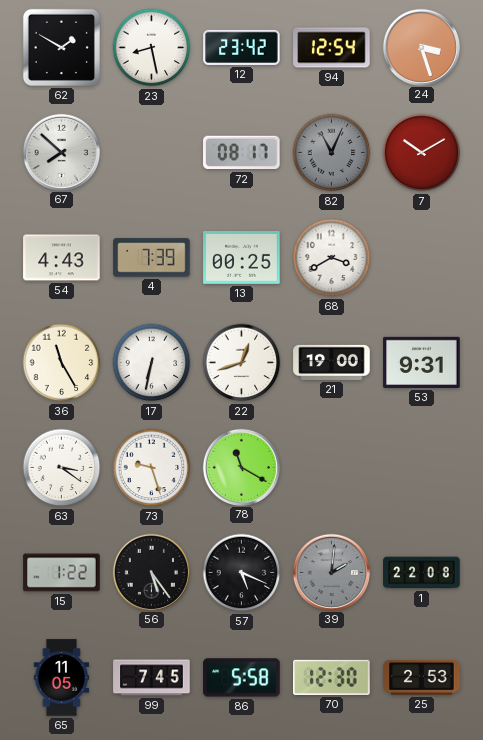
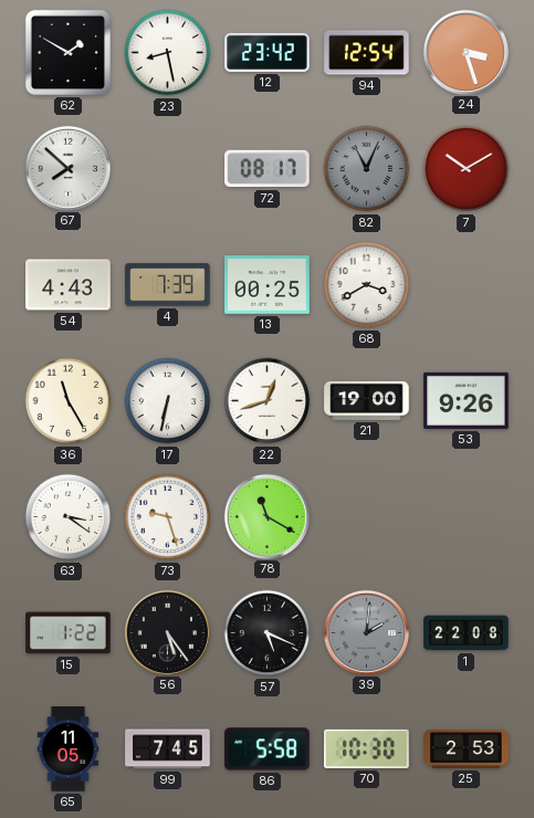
53: 9:31 -> 9:26 (467, 400)
70: 12:30 -> 10:30 (367, 748)
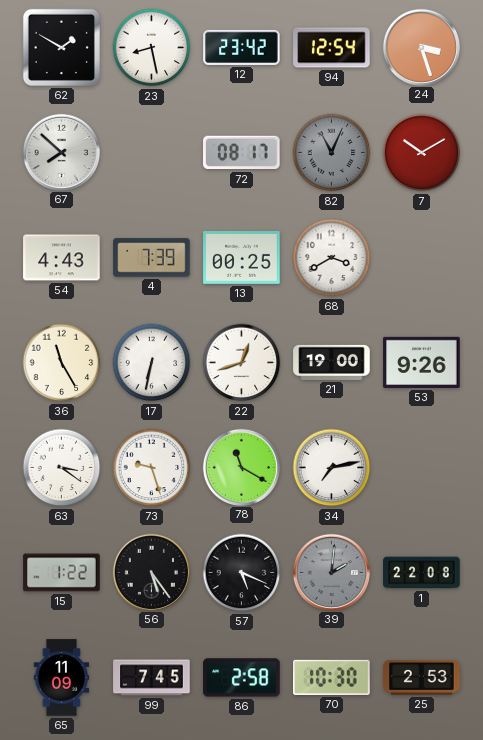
34: none -> 7:13 (332, 468)
65: 11:05 -> 11:09 (62, 678)
86: 5:58 -> 2:58 (242, 678)
